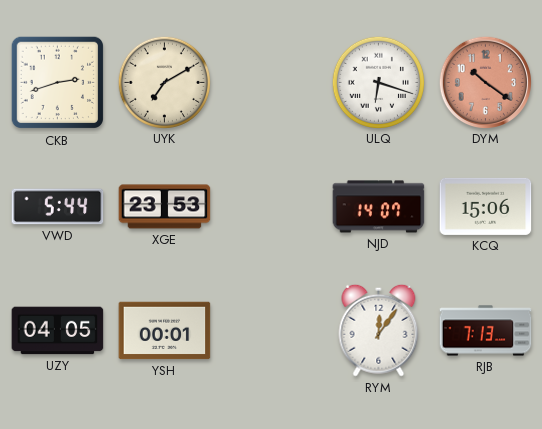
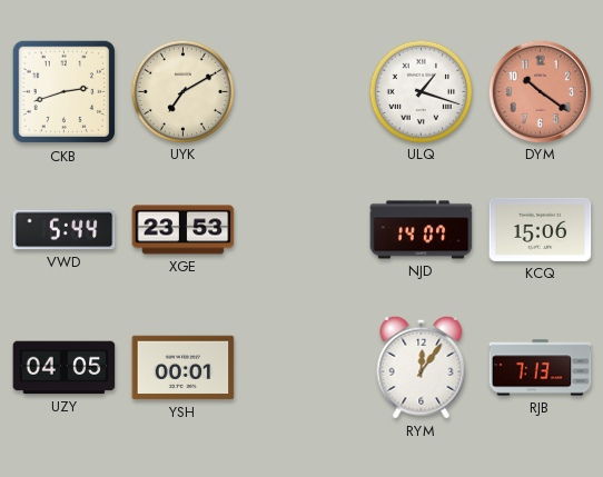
ULQ: 6:18 -> 1:18 (421, 91)
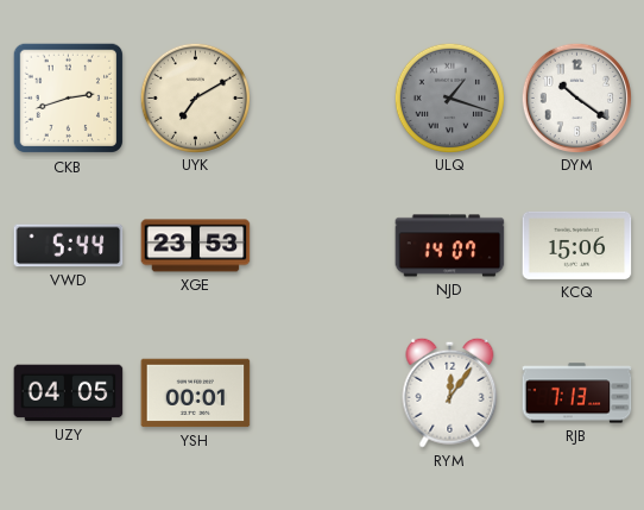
ULQ dial: white -> grey (449, 97)
DYM dial: salmon -> white (576, 97)
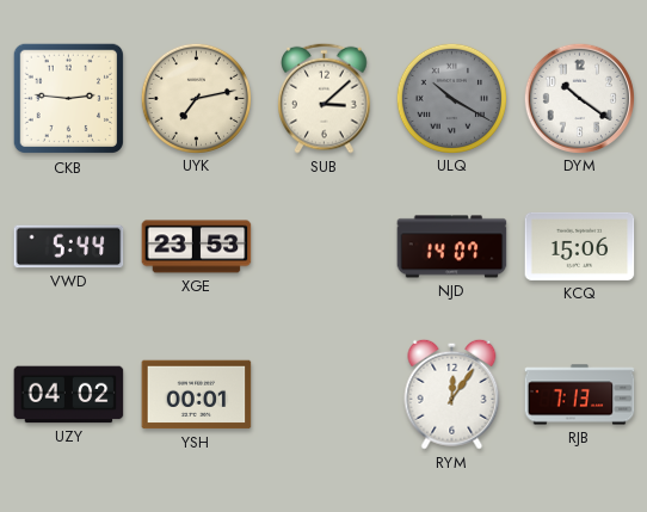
CKB: 2:42 -> 2:46 (69, 99)
UYK: 7:10 -> 7:13 (196, 98)
SUB: none -> 3:08 (325, 98)
ULQ: 1:18 -> 10:20 (451, 98)
UZY: 04:05 -> 04:02 (69, 395)
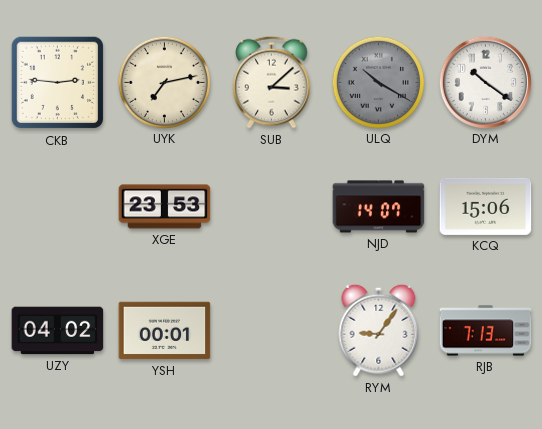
VWD: 5:44 -> none (69, 247)
RYM: 12:06 -> 9:06 (379, 330)
